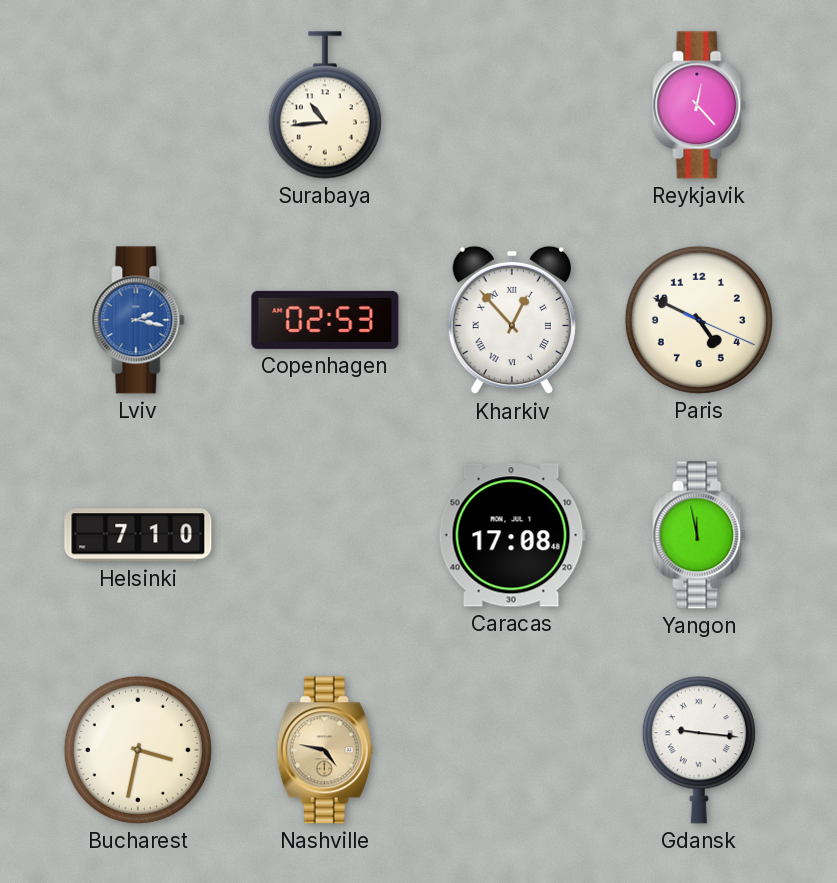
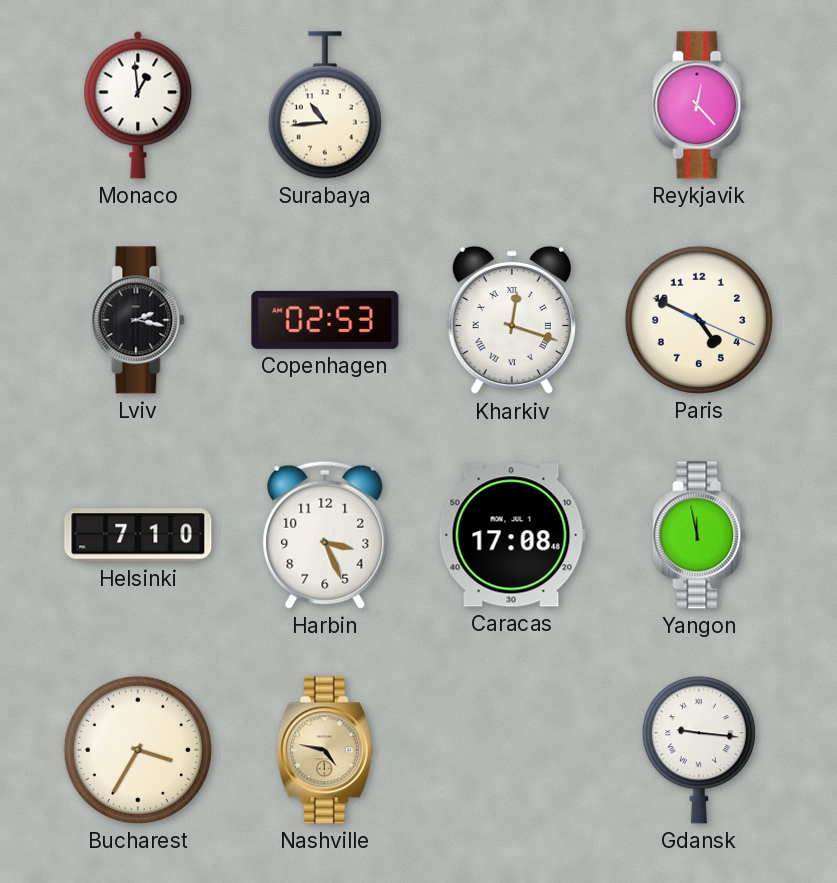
Monaco: none -> 12:59 (138, 105)
Lviv dial: blue -> black (138, 320)
Kharkiv: 12:53 -> 12:18 (512, 320)
Harbin: none -> 3:26 (325, 535)
Bucharest: 3:32 -> 3:35 (138, 750)
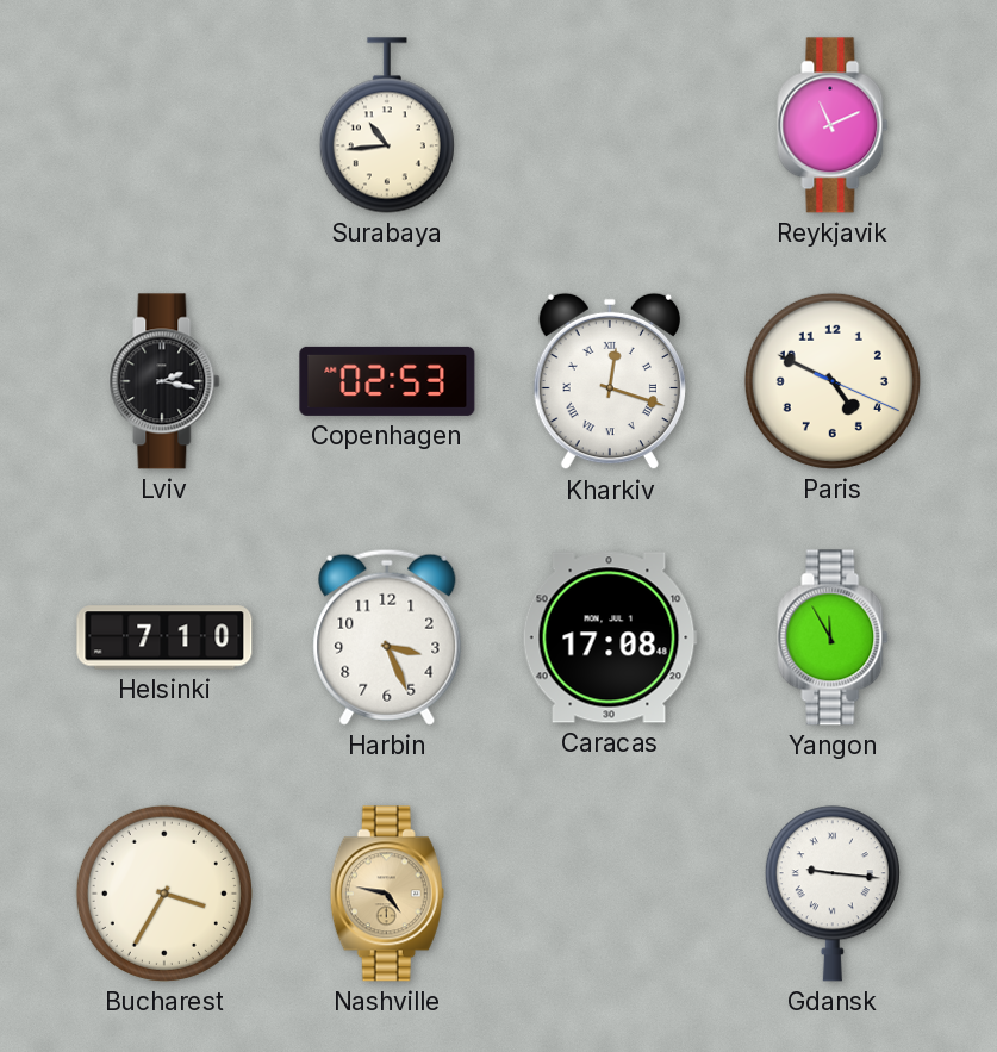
Monaco: 12:59 -> none (138, 105)
Reykjavik: 12:23 -> 11:11 (833, 125)
Yangon: 11:58 -> 11:55 (833, 637)
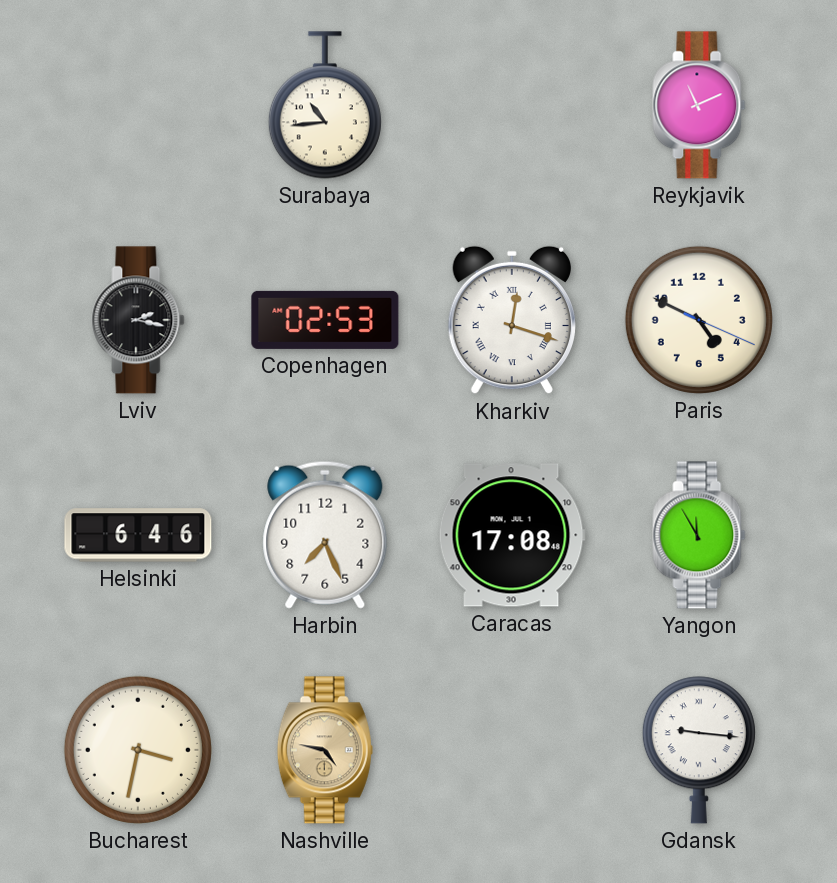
Helsinki: 7:10 -> 6:46 (138, 535)
Harbin: 3:26 -> 7:26 (325, 535)
Bucharest: 3:35 -> 3:32 (138, 750)
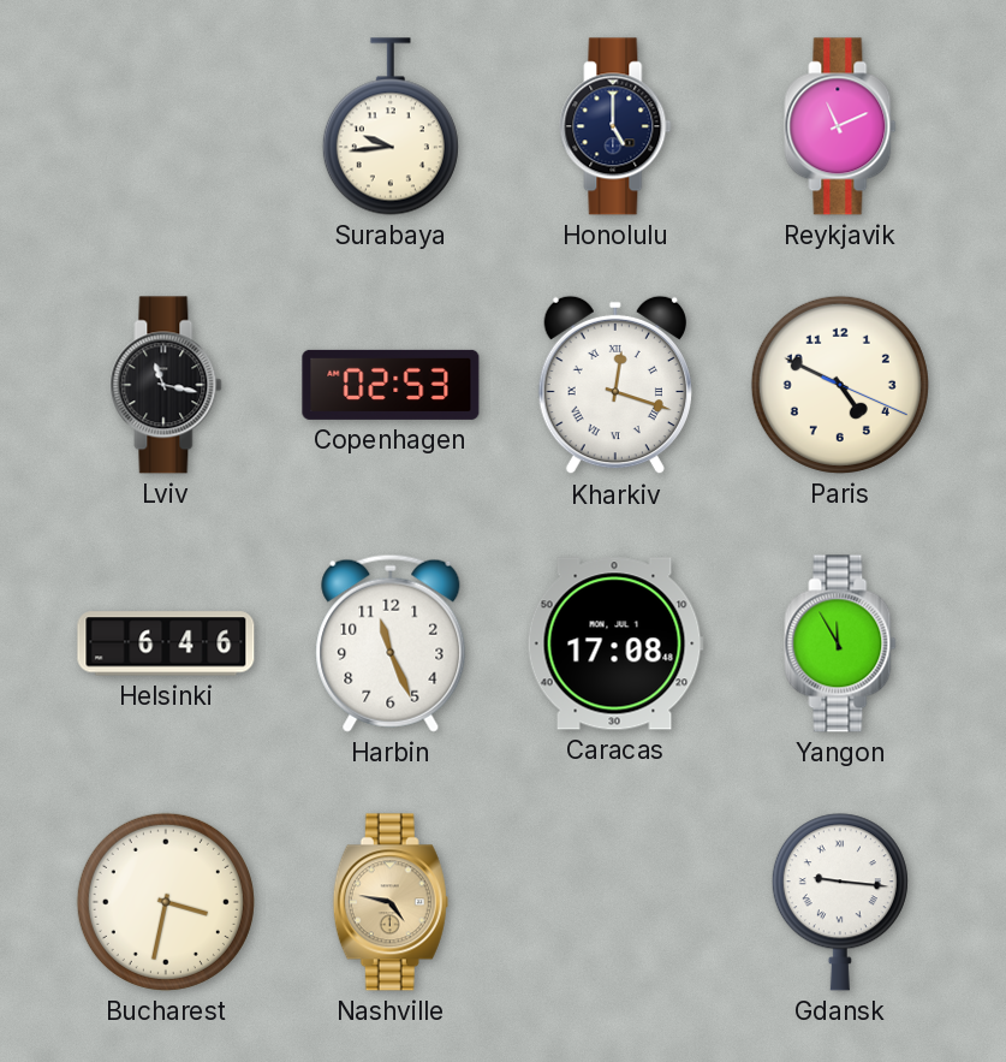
Surabaya: 10:44 -> 9:44 (391, 126)
Honolulu: none -> 5:00 (615, 126)
Lviv: 2:17 -> 11:17 (166, 385)
Harbin: 7:26 -> 11:26 (391, 643)
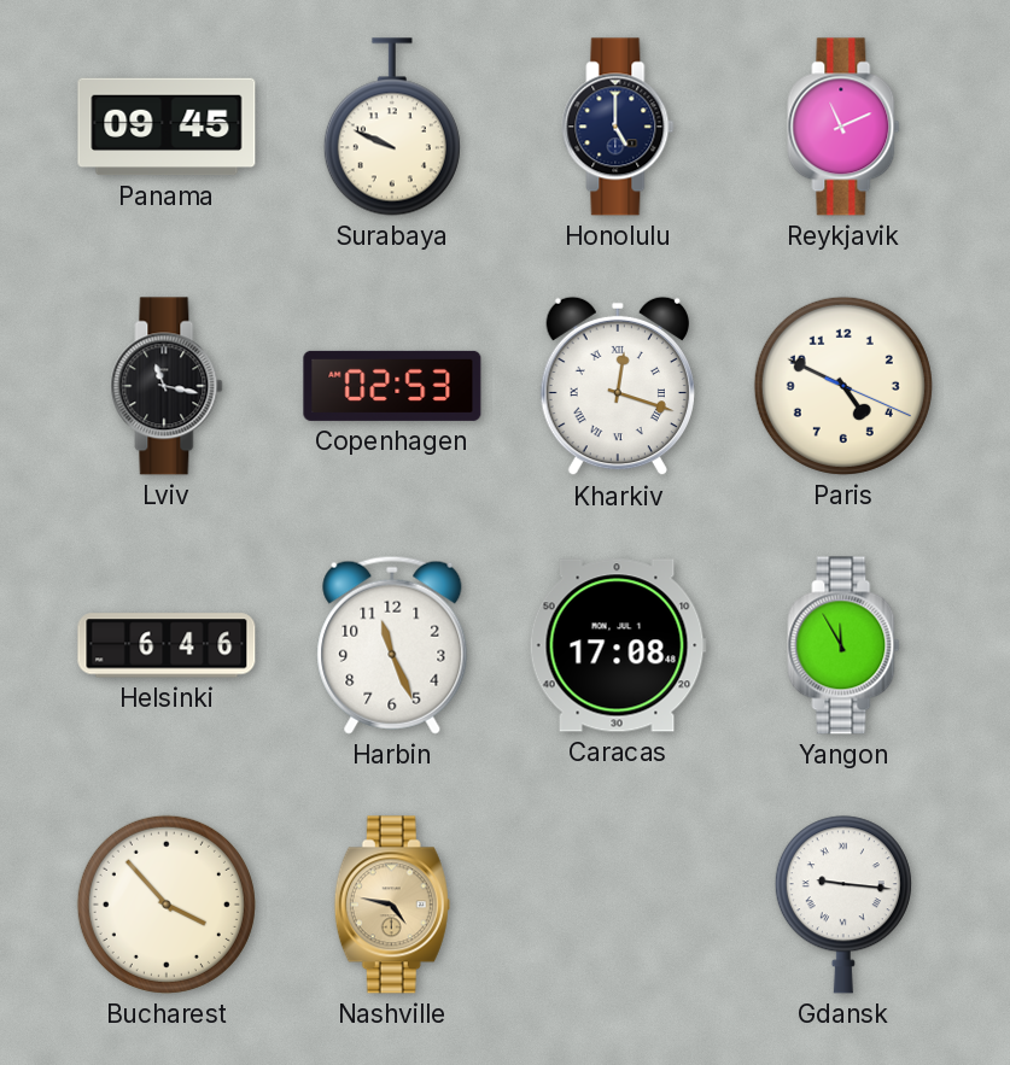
Panama: none -> 09:45 (167, 127)
Surabaya: 9:44 -> 9:49 (392, 127)
Bucharest: 3:32 -> 3:53 (167, 905)
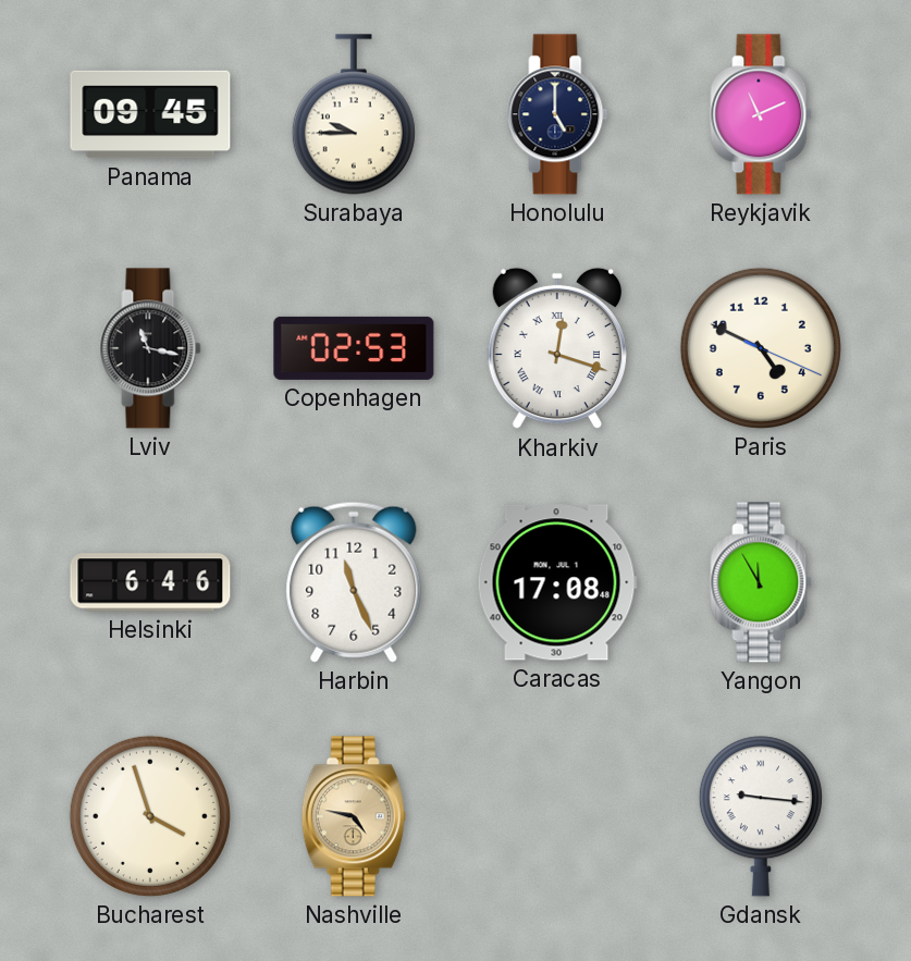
Surabaya: 9:49 -> 9:45 (354, 114)
Bucharest: 3:53 -> 3:57 (150, 816)
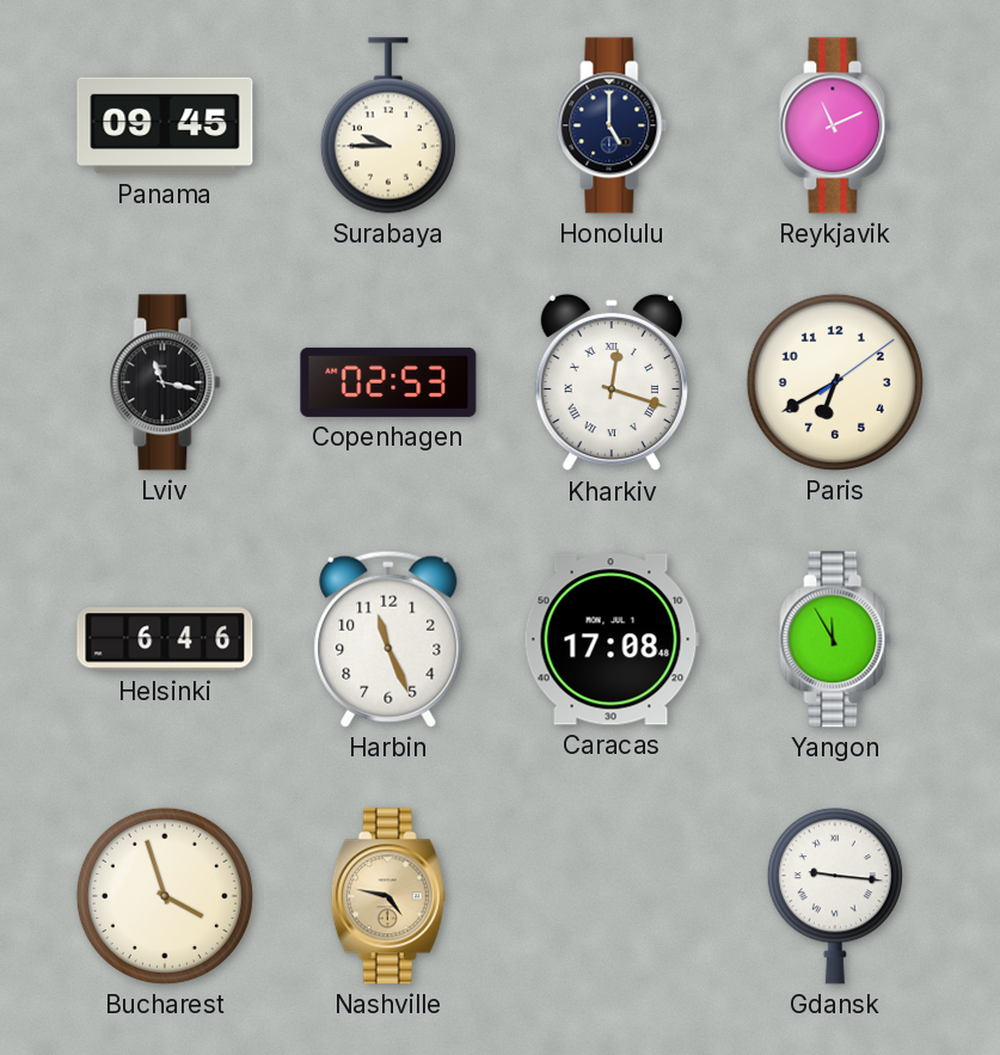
Paris: 4:49 -> 6:40 (835, 382)
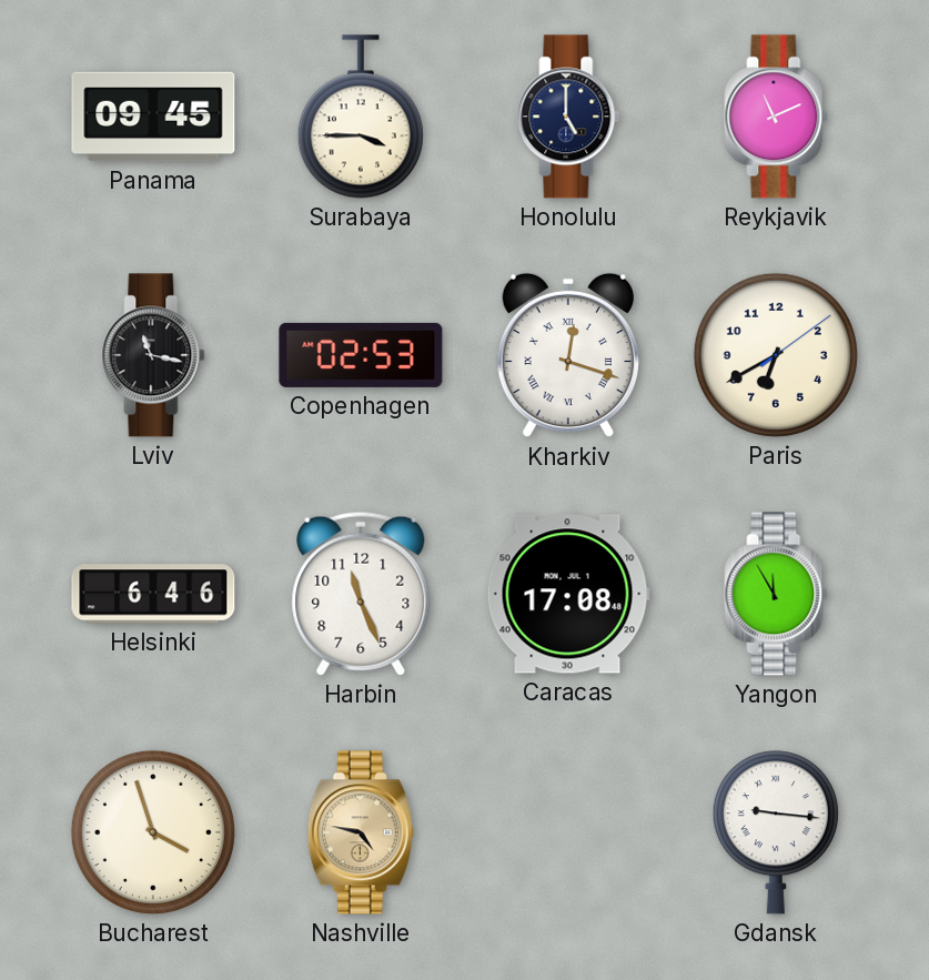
Surabaya: 9:45 -> 3:45 (361, 117)
